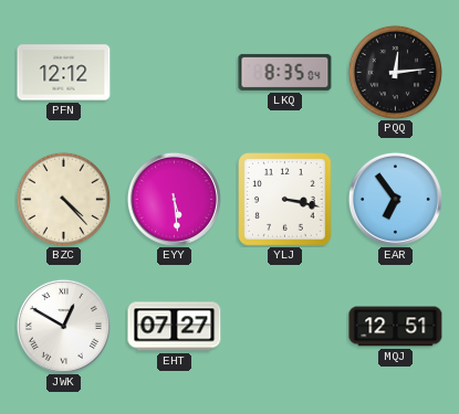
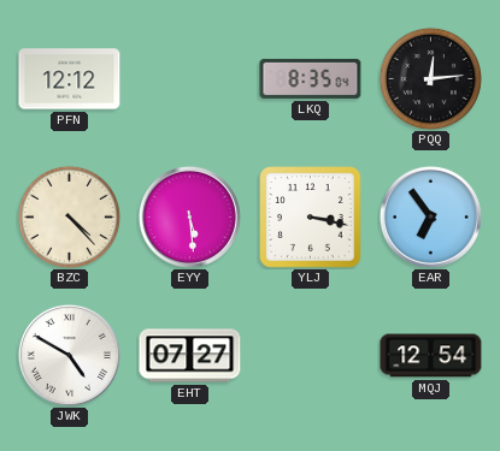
JWK: 12:50 -> 4:50 (69, 355)
MQJ: 12:51 -> 12:54 (431, 356)
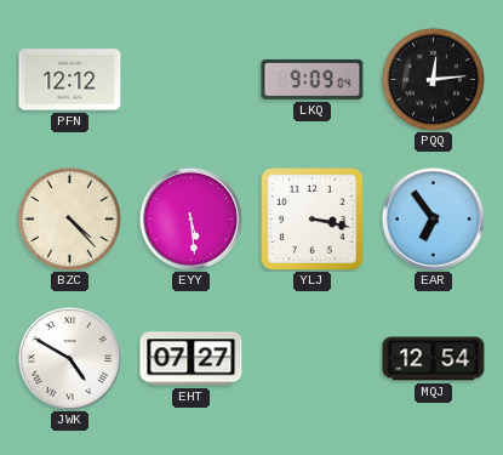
LKQ: 8:35 -> 9:09 (313, 79)
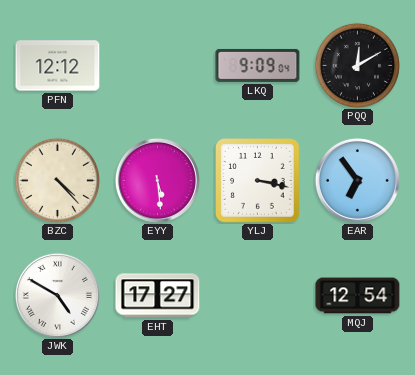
PQQ: 12:14 -> 12:10 (357, 65)
EHT: 07:27 -> 17:27 (158, 296)
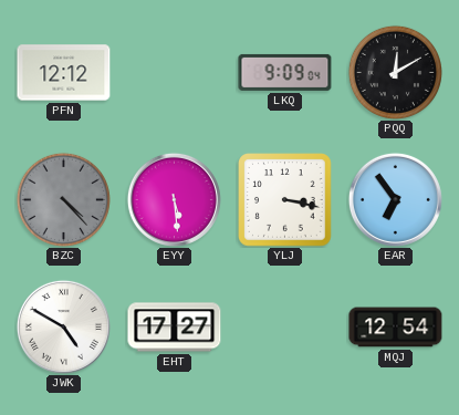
BZC dial: cream -> grey (63, 199)
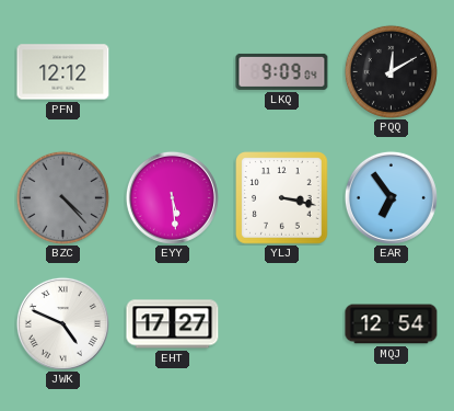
JWK: 4:50 -> 4:49 (62, 323)
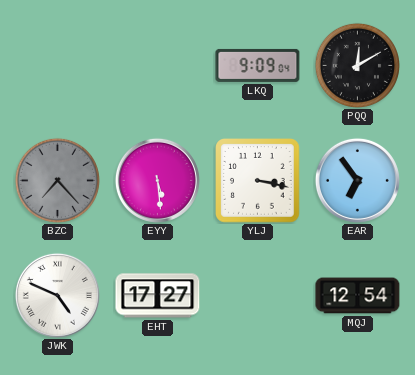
PFN: 12:12 -> none (63, 72)
BZC: 4:23 -> 7:23 (57, 180)
